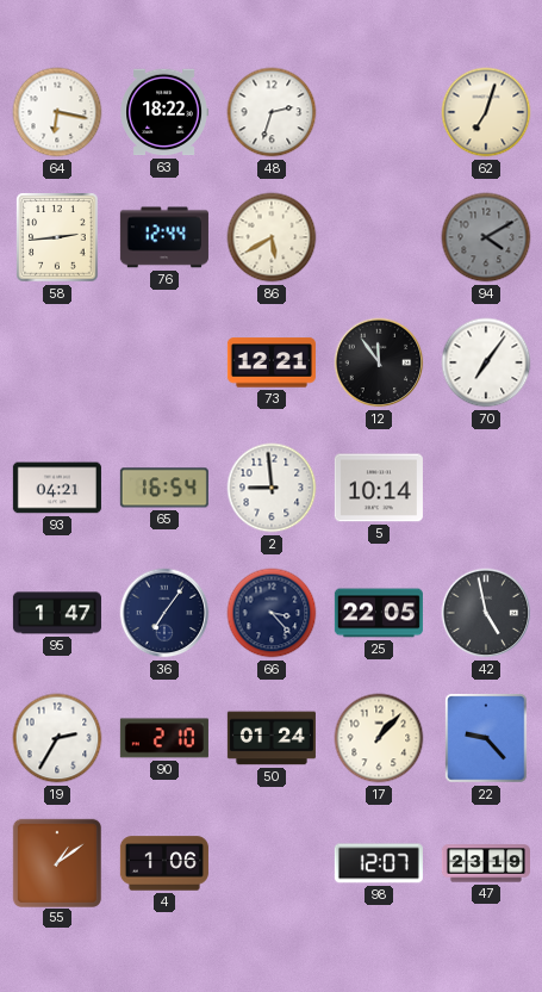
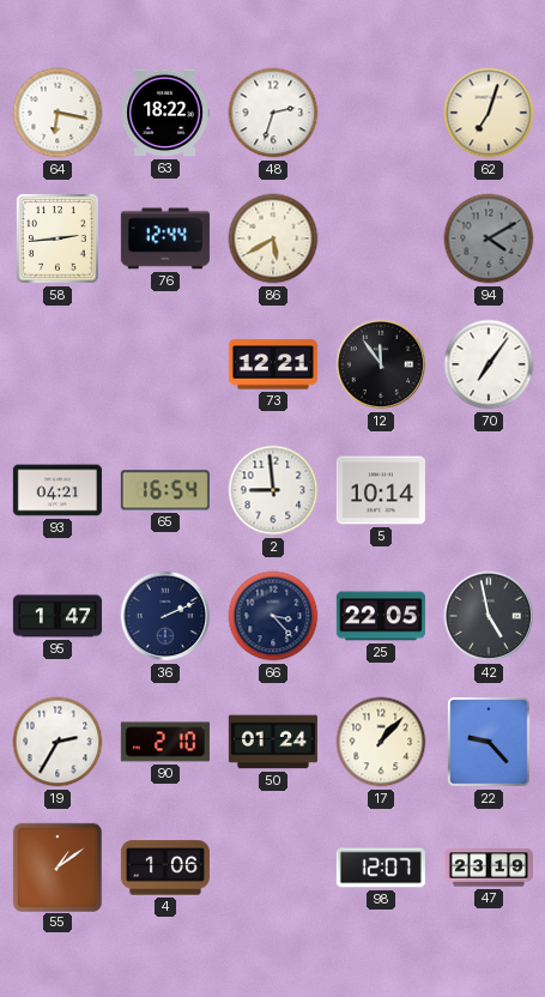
36: 7:06 -> 2:11 (165, 616)
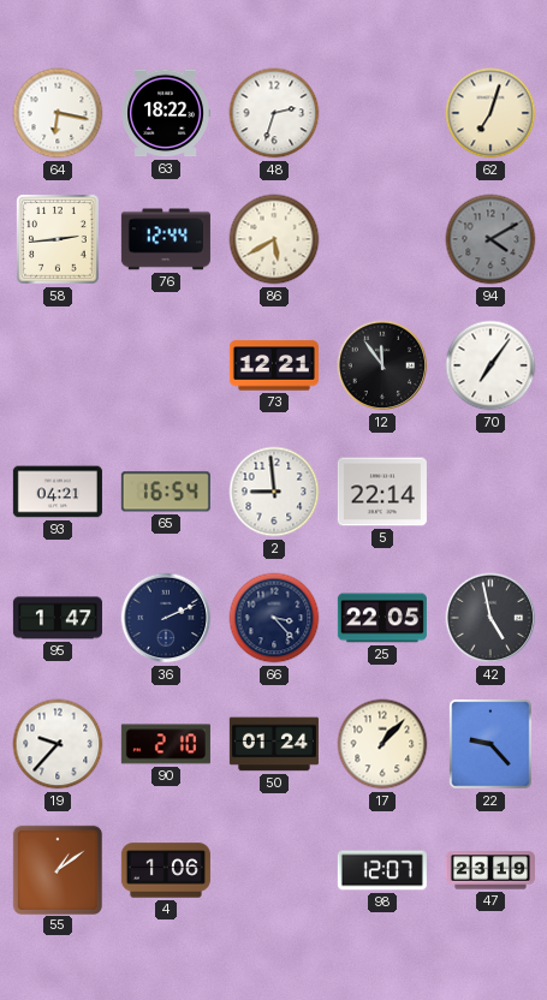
5: 10:14 -> 22:14 (382, 492)
19: 2:35 -> 9:37 (58, 744)
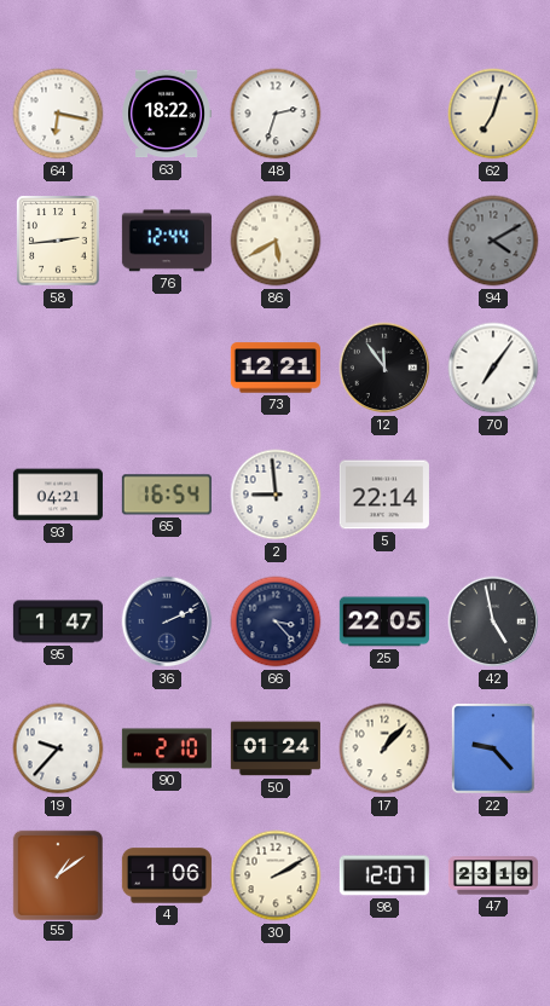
30: none -> 2:10 (276, 875)
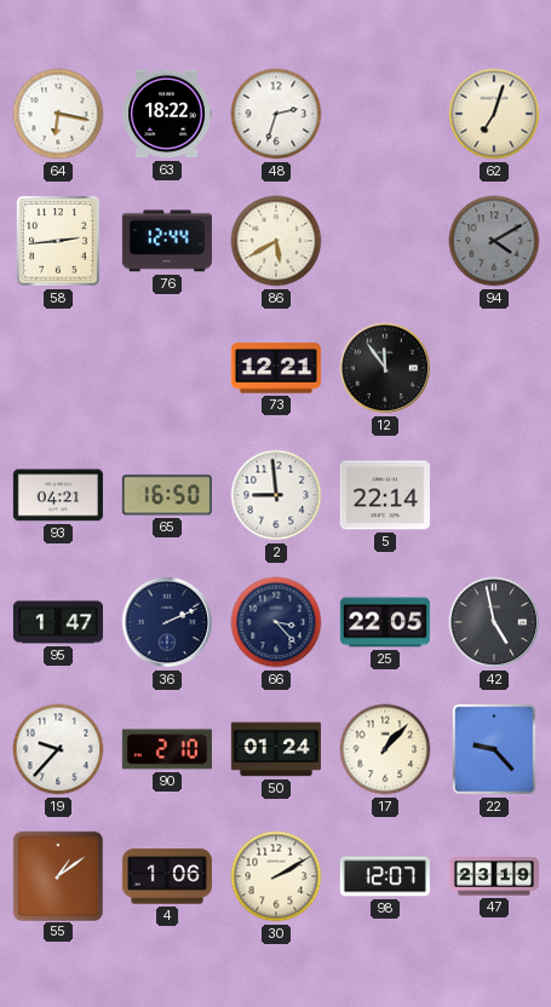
70: 7:06 -> none (493, 368)
65: 16:54 -> 16:50 (167, 495)
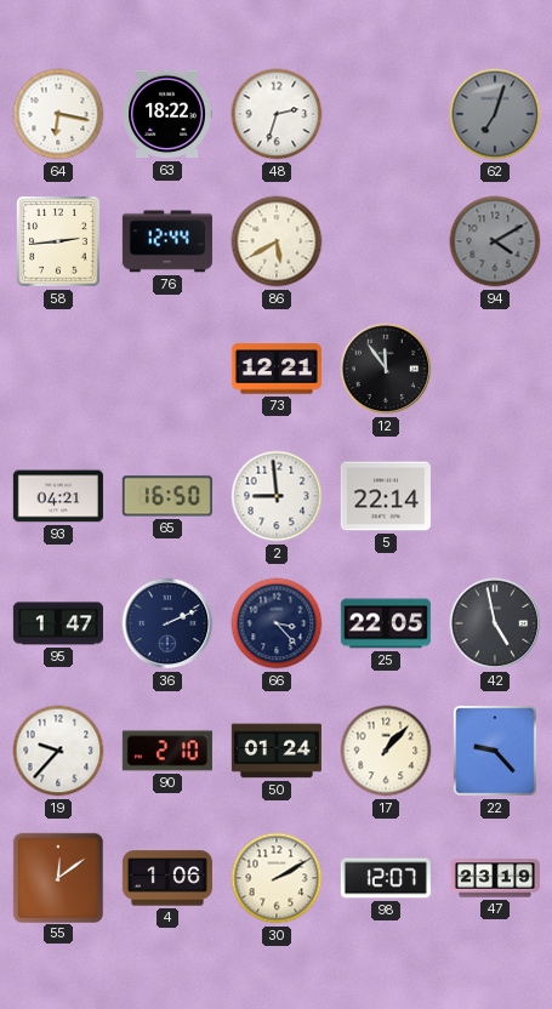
62 dial: cream -> grey (495, 114)
55: 1:09 -> 12:09 (57, 877)
